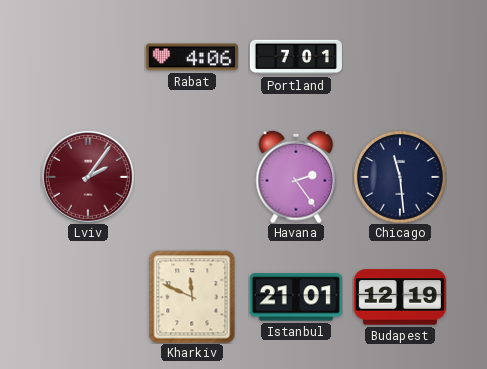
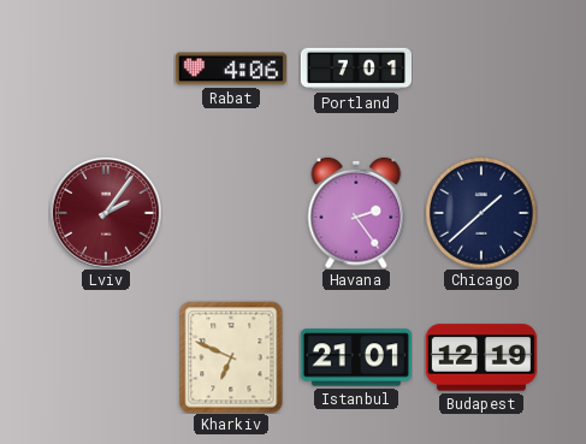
Chicago: 11:29 -> 1:38 (481, 213)
Kharkiv: 11:49 -> 6:49 (231, 357)
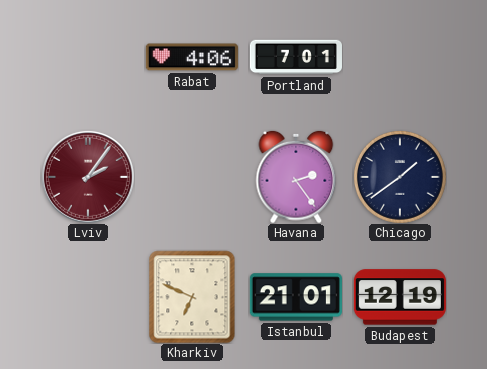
Chicago: 1:38 -> 1:39 (400, 177)
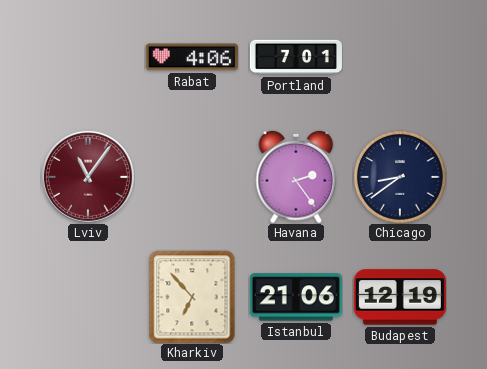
Lviv: 2:06 -> 11:06 (88, 177)
Chicago: 1:39 -> 8:39 (400, 177)
Kharkiv: 6:49 -> 6:53 (192, 297)
Istanbul: 21:01 -> 21:06 (296, 297)
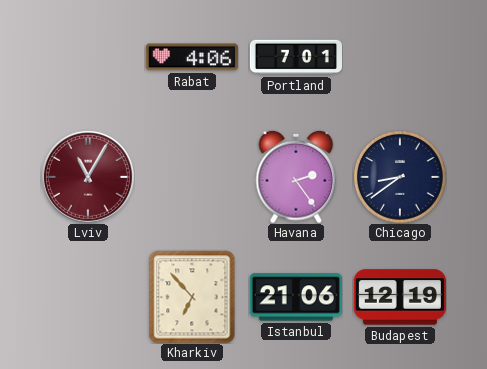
Lviv: 11:06 -> 11:05 (88, 177)
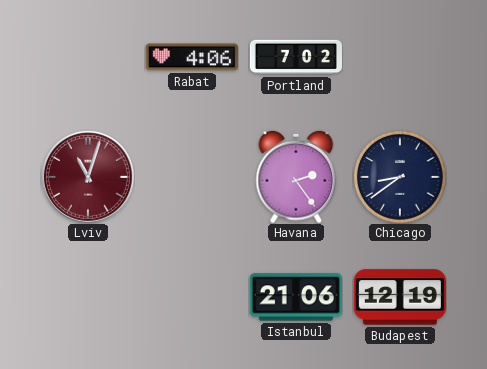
Portland: 7:01 -> 7:02 (296, 57)
Lviv: 11:05 -> 11:03 (88, 177)
Kharkiv: 6:53 -> none (192, 297)
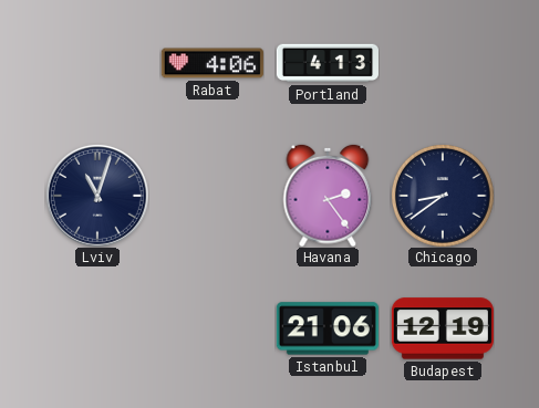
Portland: 7:02 -> 4:13 (328, 63)
Lviv dial: burgundy -> navy (97, 196)
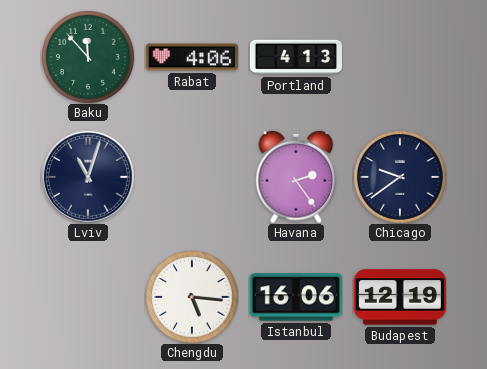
Baku: none -> 11:53 (88, 57)
Chicago: 8:39 -> 9:39 (400, 177)
Chengdu: none -> 5:16 (192, 297)
Istanbul: 21:06 -> 16:06 (296, 297)
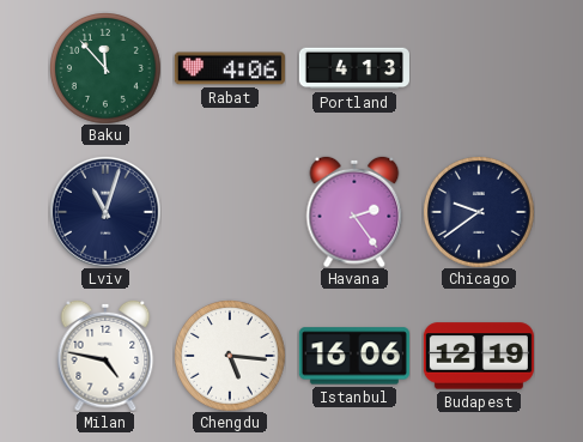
Milan: none -> 4:47 (105, 356)
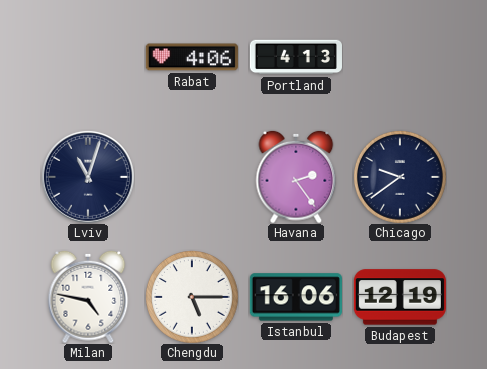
Baku: 11:53 -> none (105, 68)
Chengdu: 5:16 -> 5:15 (192, 297)
